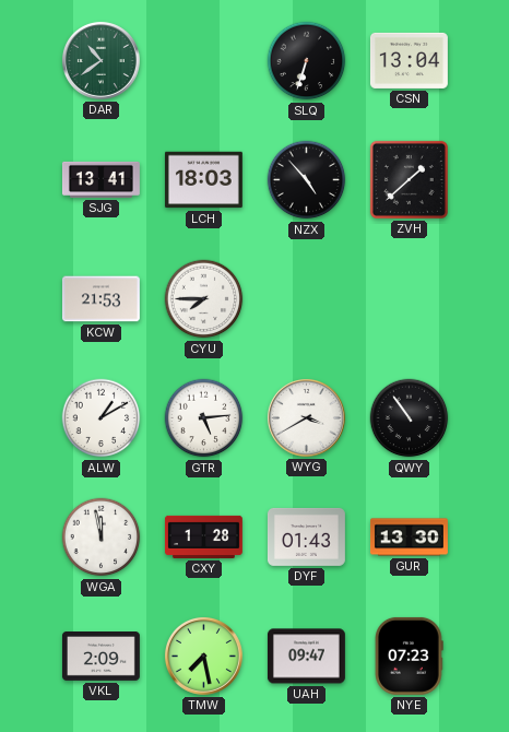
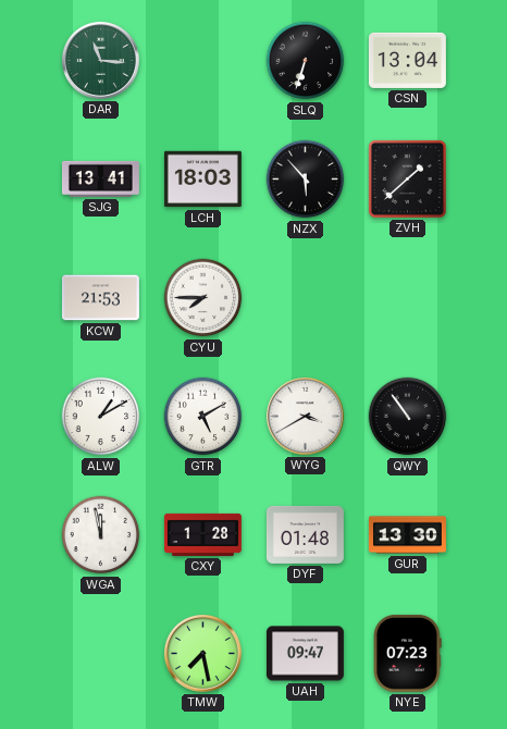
DAR: 10:39 -> 11:16 (100, 60)
NZX: 4:53 -> 5:53 (306, 180)
GTR: 5:14 -> 5:10 (203, 417)
DYF: 01:43 -> 01:48 (305, 534)
VKL: 2:09 -> none (100, 657)
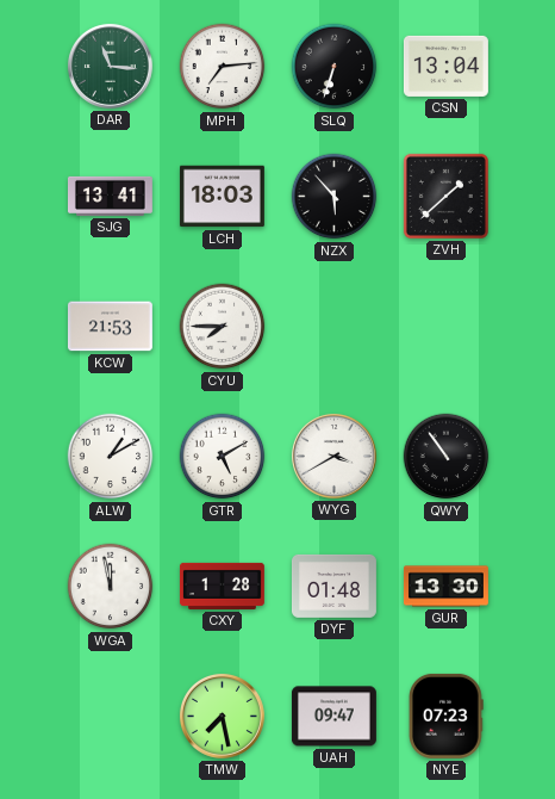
MPH: none -> 7:14 (223, 67)
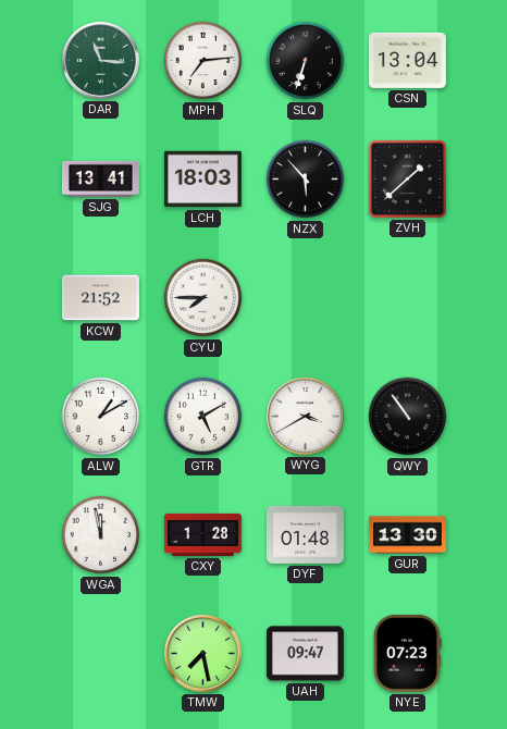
KCW: 21:53 -> 21:52 (100, 298)
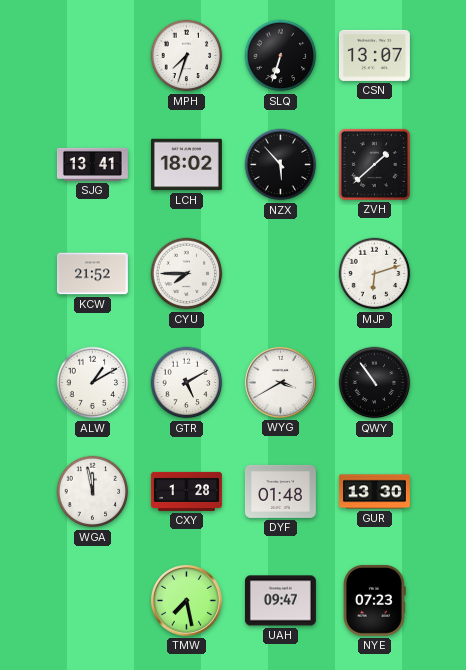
DAR: 11:16 -> none (100, 60)
MPH: 7:14 -> 7:33 (187, 56)
CSN: 13:04 -> 13:07 (374, 55)
LCH: 18:03 -> 18:02 (186, 165)
MJP: none -> 6:12 (375, 274)
